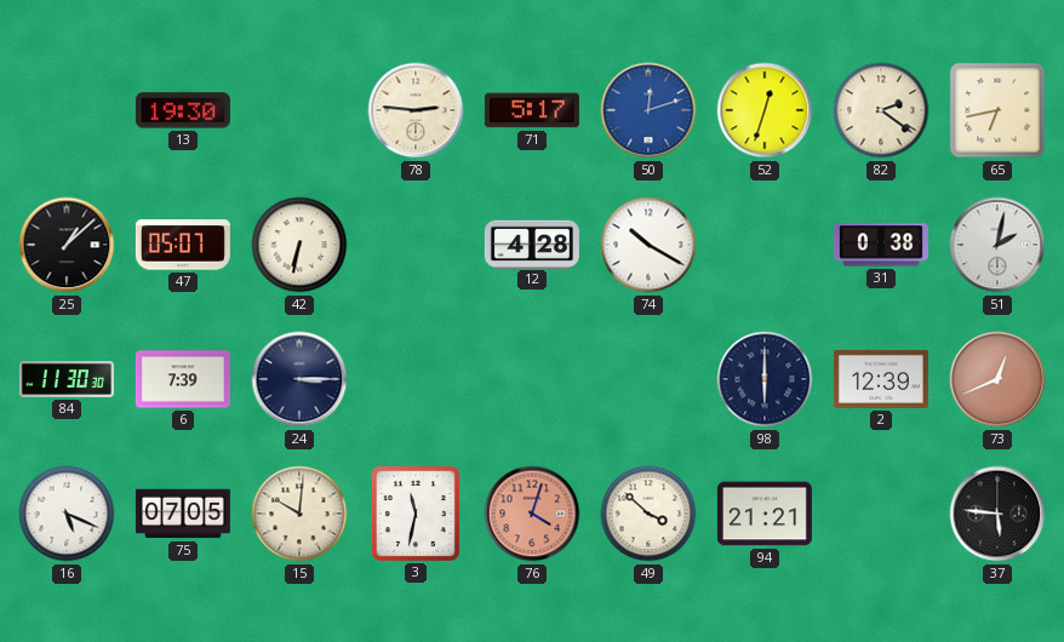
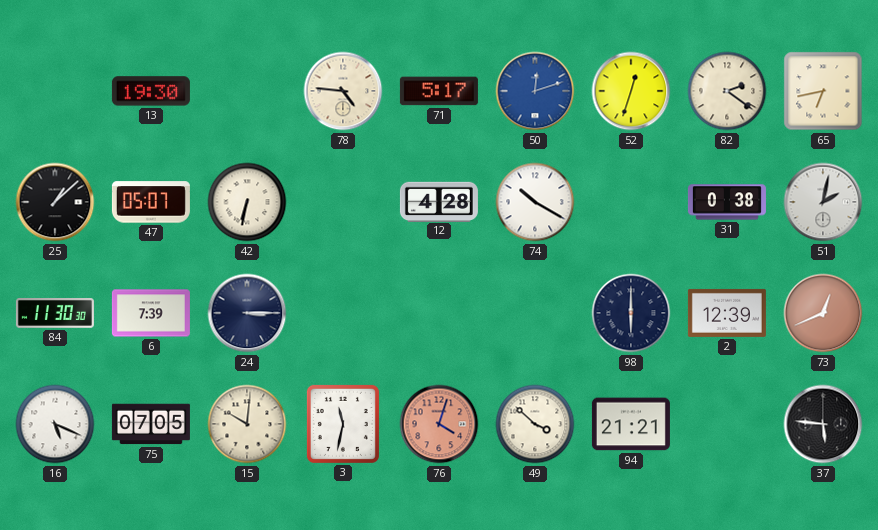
78: 2:46 -> 4:46 (343, 91)
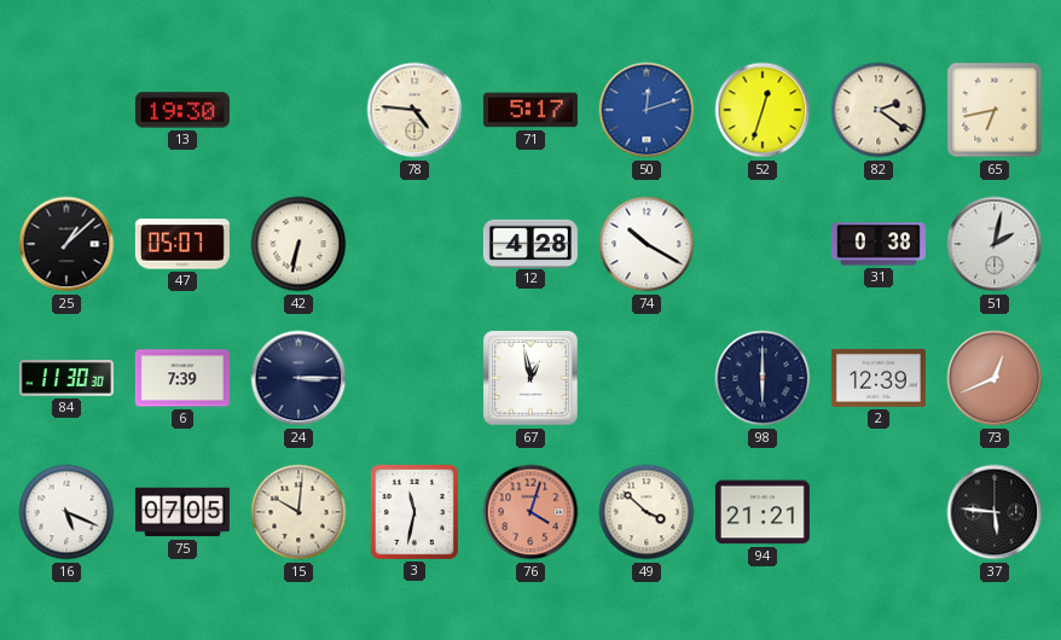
67: none -> 12:58 (530, 378)
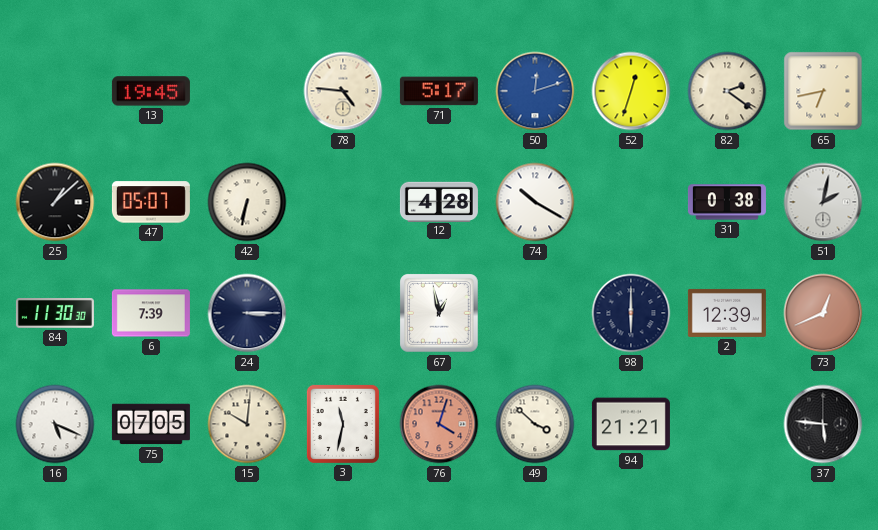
13: 19:30 -> 19:45 (151, 91)
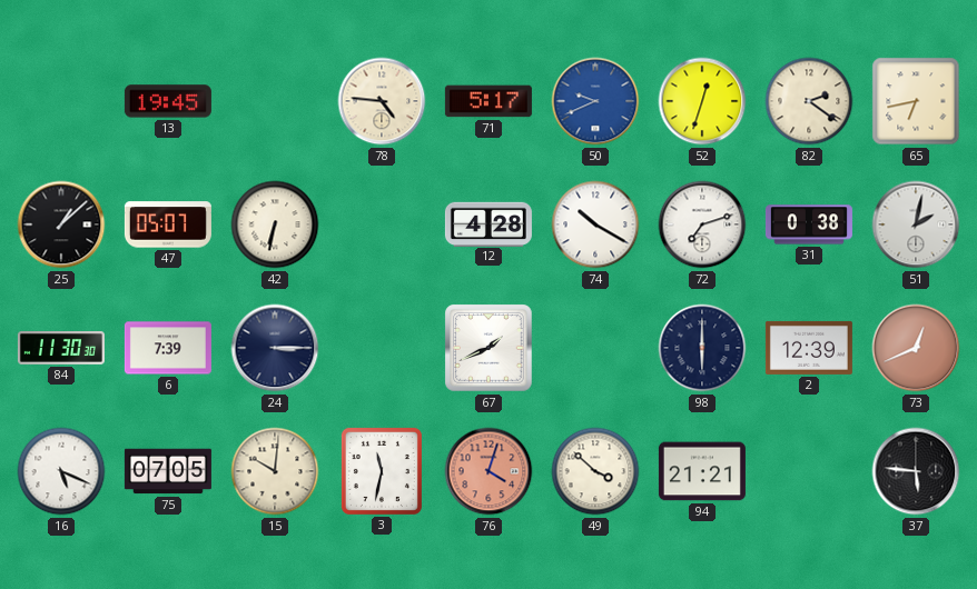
50: 12:12 -> 9:41 (595, 101)
72: none -> 7:12 (702, 224)
67: 12:58 -> 1:41 (488, 348)
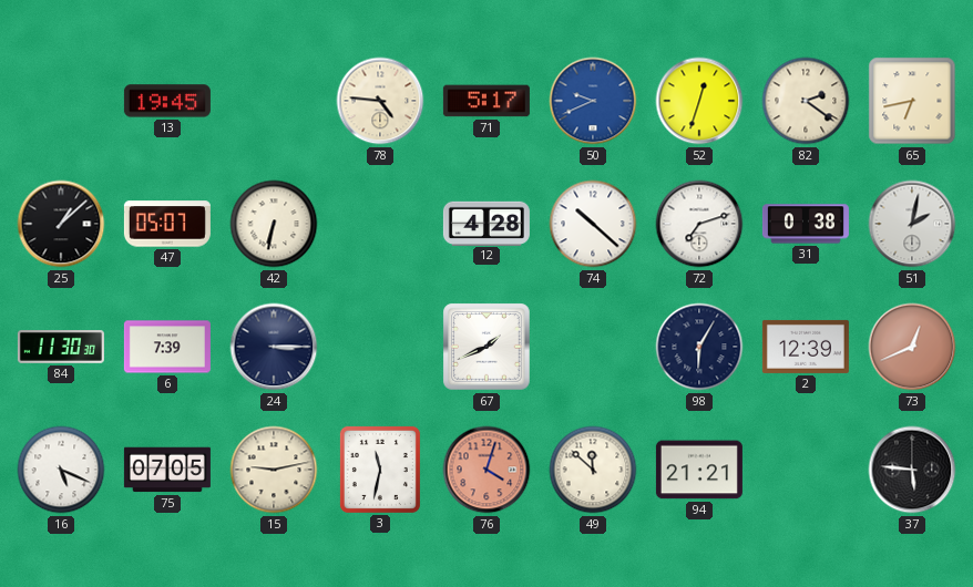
74: 10:20 -> 10:22 (593, 224)
98: 6:00 -> 6:05 (699, 347)
15: 10:01 -> 9:13 (274, 470)
49: 3:52 -> 11:52 (593, 470)
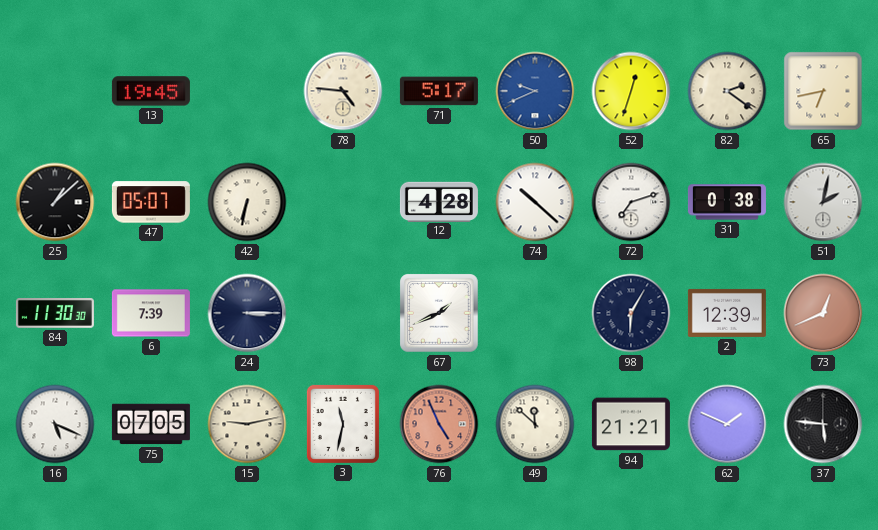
76: 4:03 -> 4:56 (439, 424)
62: none -> 1:49 (727, 424)
